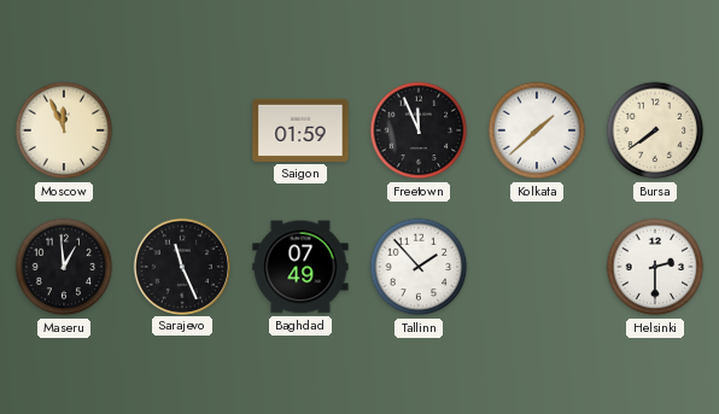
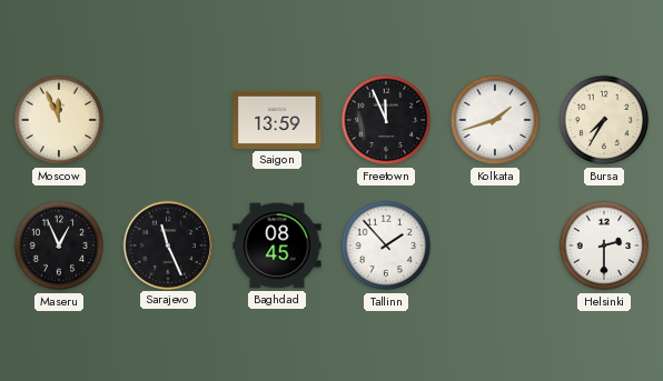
Saigon: 01:59 -> 13:59 (277, 120)
Kolkata: 1:38 -> 1:42 (495, 120)
Bursa: 7:39 -> 7:35 (604, 120)
Maseru: 12:59 -> 12:56 (59, 245)
Baghdad: 07:49 -> 08:45 (277, 245)
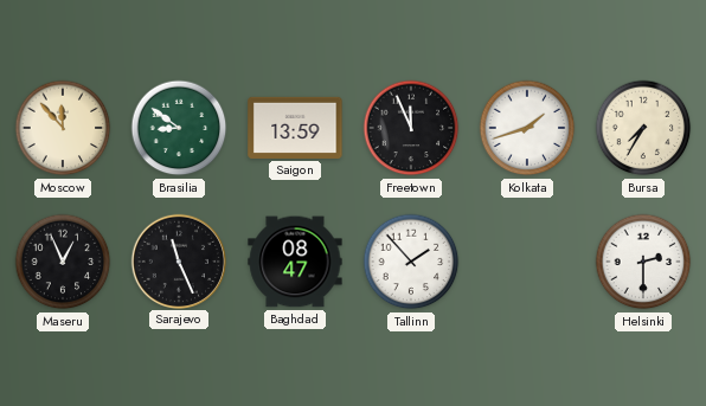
Moscow: 11:56 -> 11:53 (63, 128)
Brasilia: none -> 8:51 (179, 128)
Baghdad: 08:45 -> 08:47 (295, 262)
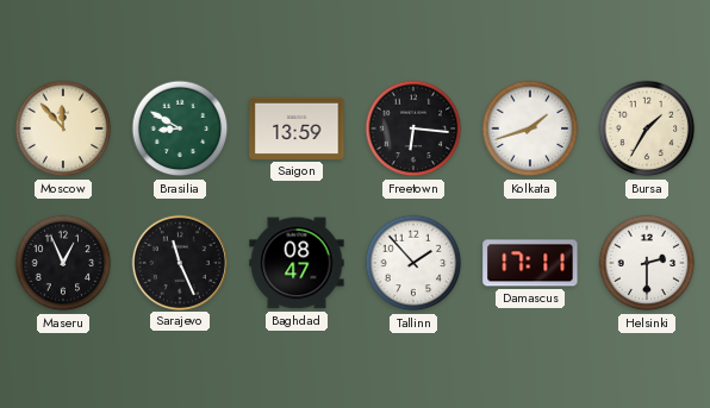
Brasilia: 8:51 -> 8:50 (180, 128)
Freetown: 11:56 -> 6:16 (413, 128)
Bursa: 7:35 -> 1:35 (647, 128)
Damascus: none -> 17:11 (530, 263)
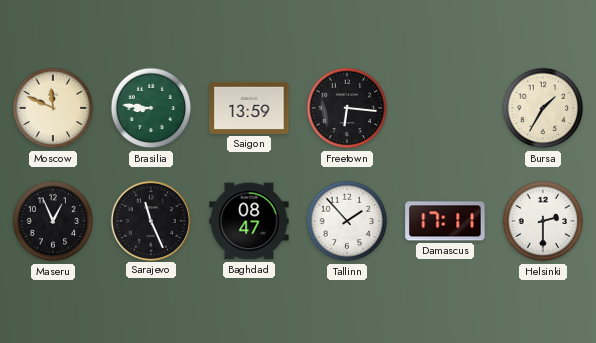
Moscow: 11:53 -> 11:49 (53, 108)
Brasilia: 8:50 -> 8:46 (151, 108)
Kolkata: 1:42 -> none (530, 128)
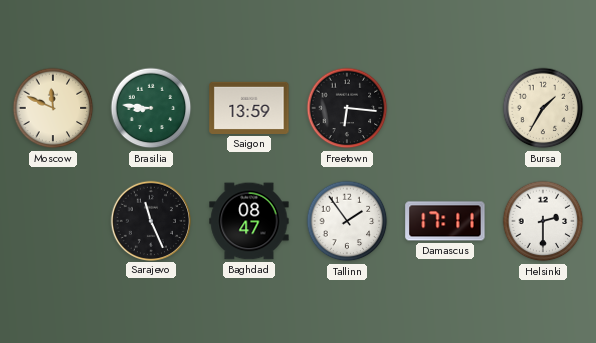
Maseru: 12:56 -> none (53, 221)
Tallinn: 1:53 -> 1:54 (347, 221)
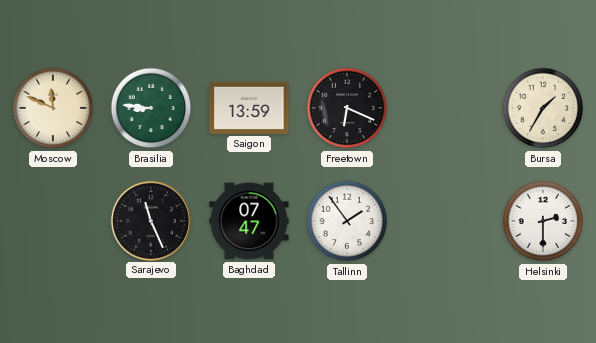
Freetown: 6:16 -> 6:19 (347, 108)
Baghdad: 08:47 -> 07:47 (249, 221)
Damascus: 17:11 -> none (445, 221)
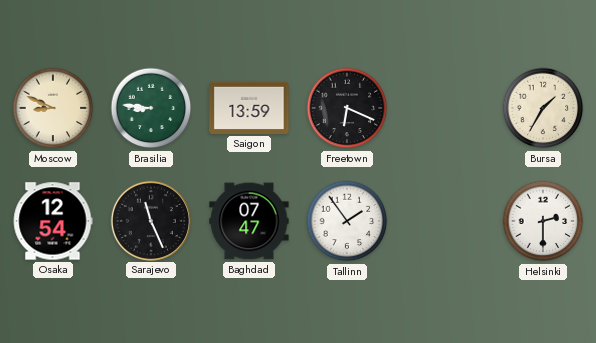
Moscow: 11:49 -> 8:49 (53, 108)
Osaka: none -> 12:54 (53, 221)
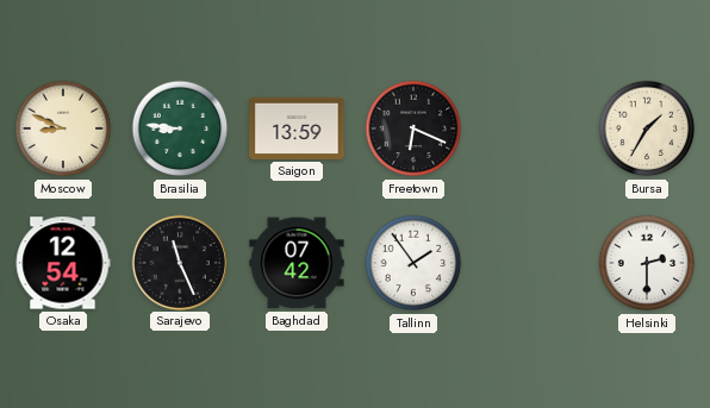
Baghdad: 07:47 -> 07:42 (297, 263)
